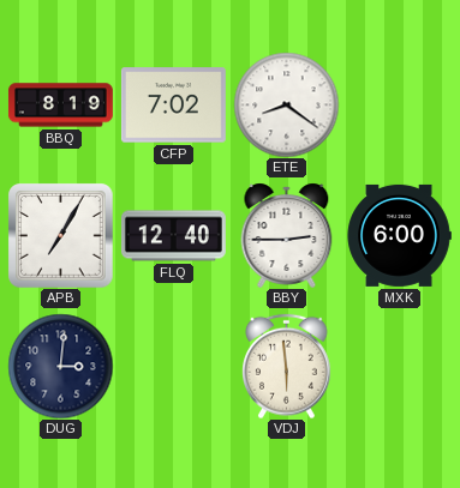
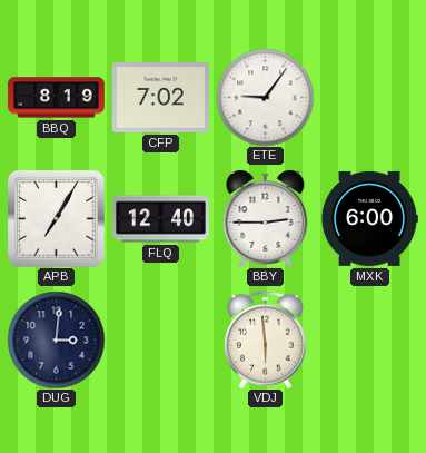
ETE: 8:21 -> 9:06 (265, 97)
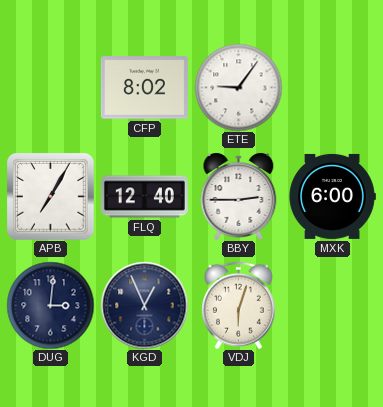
BBQ: 8:19 -> none (56, 98)
CFP: 7:02 -> 8:02 (144, 88)
KGD: none -> 12:56 (144, 305)
VDJ: 5:59 -> 6:03 (239, 305)
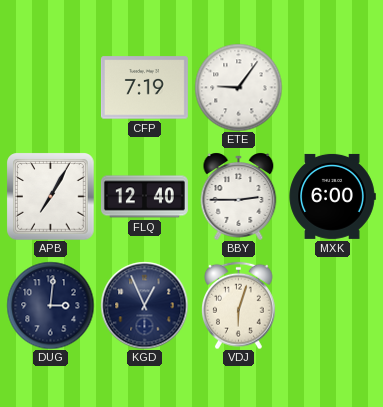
CFP: 8:02 -> 7:19 (144, 88)
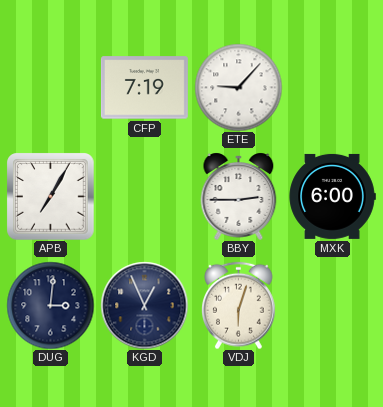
ETE: 9:06 -> 9:07 (238, 87)
FLQ: 12:40 -> none (144, 197)
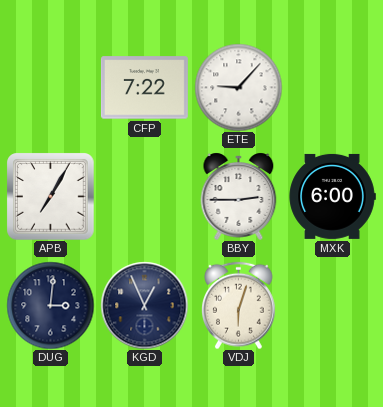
CFP: 7:19 -> 7:22 (144, 88)
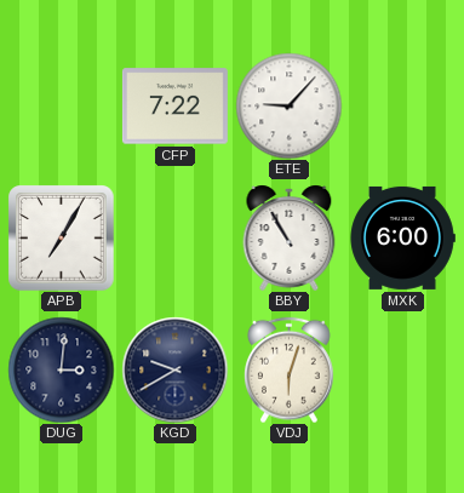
BBY: 2:45 -> 10:55 (290, 237)
KGD: 12:56 -> 9:40 (174, 369)
